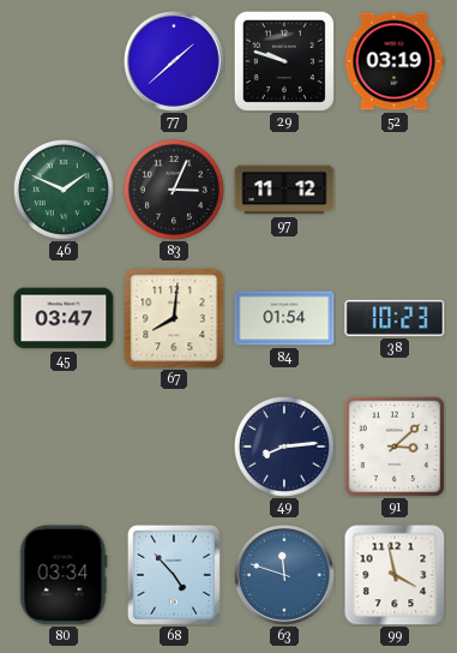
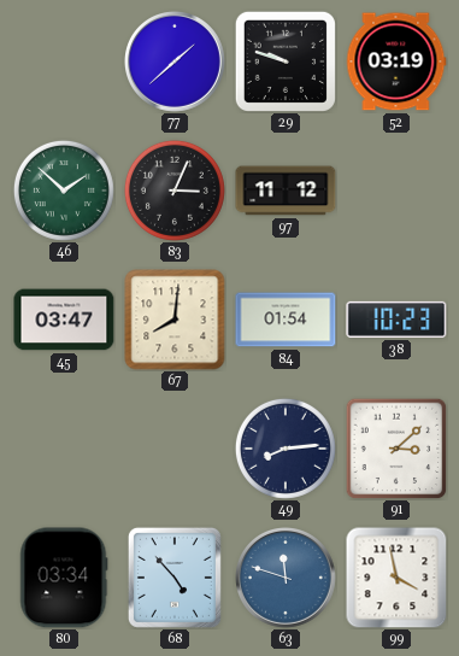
46: 1:49 -> 1:52 (64, 191)
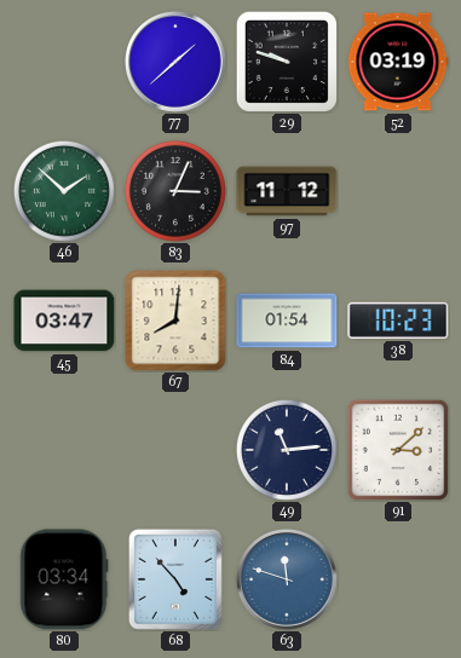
49: 8:14 -> 11:14 (287, 450)
99: 3:58 -> none (396, 578)
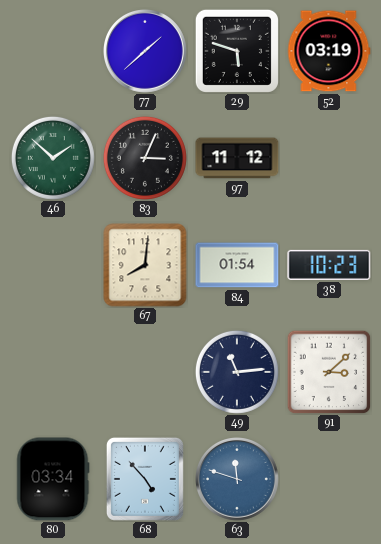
29: 9:48 -> 5:48 (237, 51)
45: 03:47 -> none (64, 321)
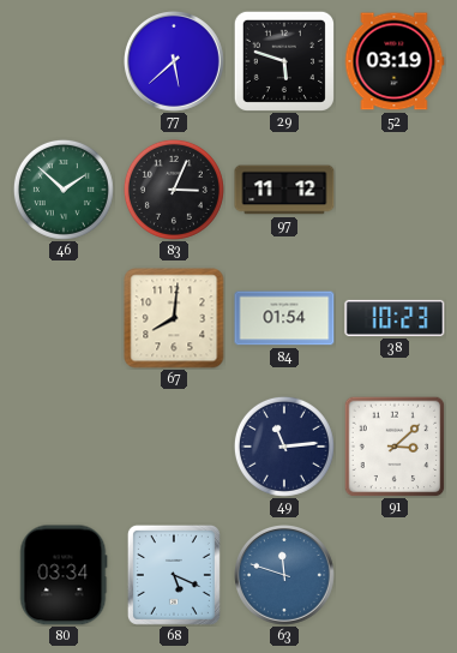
77: 1:38 -> 5:38 (175, 62)
68: 4:53 -> 5:19 (174, 575)
